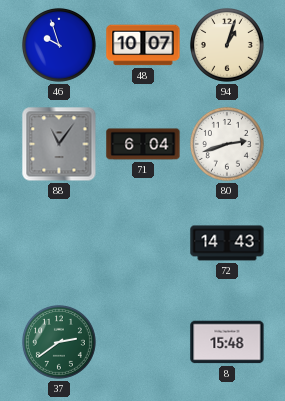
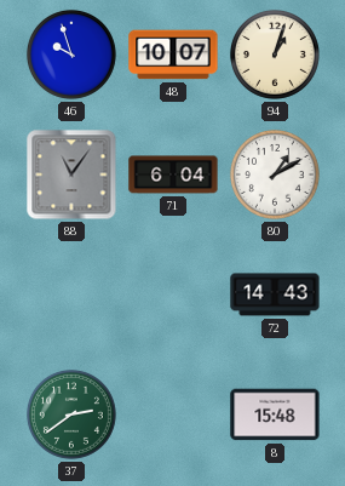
80: 2:42 -> 1:10 (275, 175)
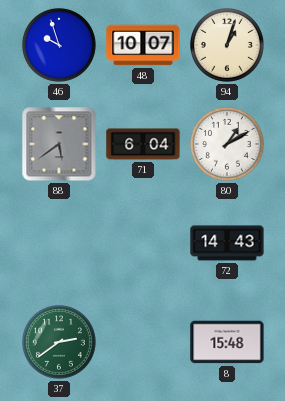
88: 11:06 -> 5:39 (59, 144)
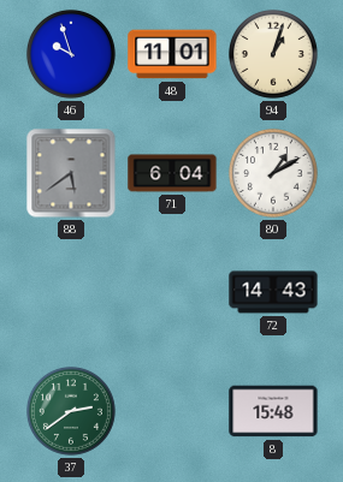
48: 10:07 -> 11:01 (172, 54)
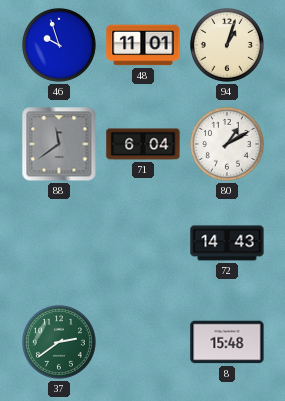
88: 5:39 -> 11:39 (59, 144)
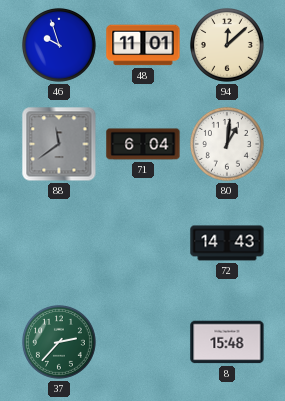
94: 1:03 -> 12:08 (227, 45)
80: 1:10 -> 1:01 (227, 144)
37: 2:39 -> 2:37 (59, 342)
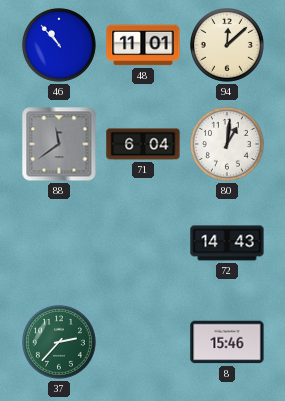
46: 9:57 -> 10:53 (59, 45)
8: 15:48 -> 15:46 (227, 342)
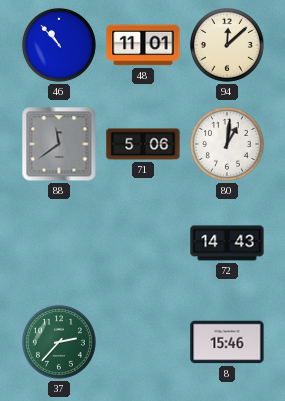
71: 6:04 -> 5:06 (143, 144)
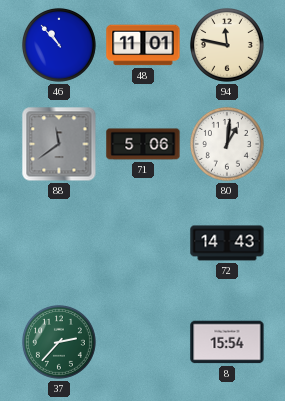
94: 12:08 -> 11:47 (227, 45)
8: 15:46 -> 15:54 (227, 342)
